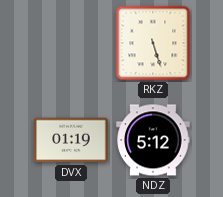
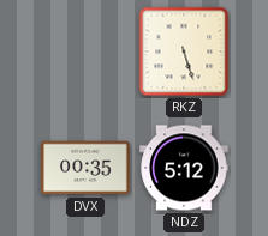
DVX: 01:19 -> 00:35 (85, 168)
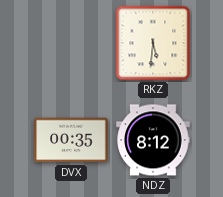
RKZ: 5:27 -> 5:31 (153, 43)
NDZ: 5:12 -> 8:12 (153, 140)
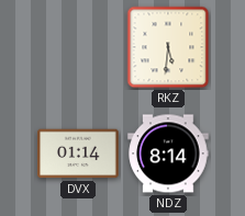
DVX: 00:35 -> 01:14 (78, 154)
NDZ: 8:12 -> 8:14 (168, 154)
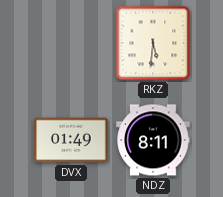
DVX: 01:14 -> 01:49 (71, 140)
NDZ: 8:14 -> 8:11 (153, 140)
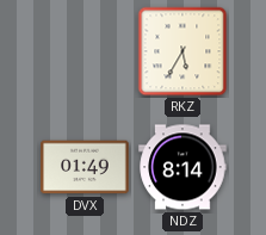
RKZ: 5:31 -> 5:35 (183, 51)
NDZ: 8:11 -> 8:14 (183, 167)
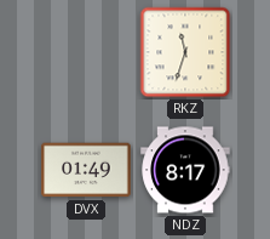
RKZ: 5:35 -> 11:33 (185, 52)
NDZ: 8:14 -> 8:17 (185, 170)
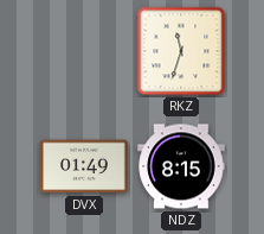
NDZ: 8:17 -> 8:15 (181, 166)
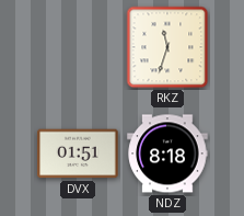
DVX: 01:49 -> 01:51 (78, 154)
NDZ: 8:15 -> 8:18 (167, 154)
